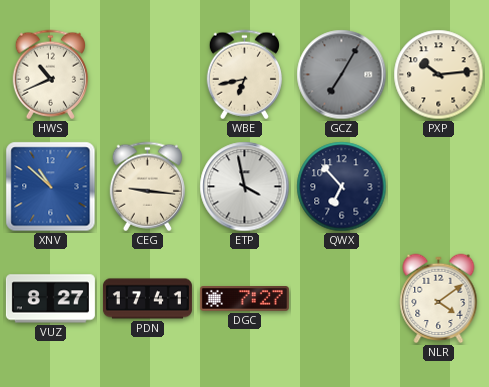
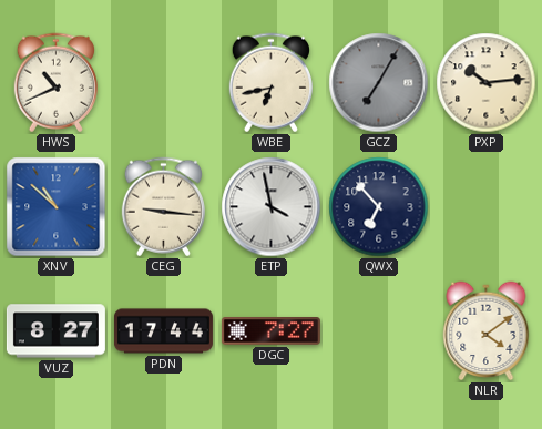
PDN: 17:41 -> 17:44 (163, 331)
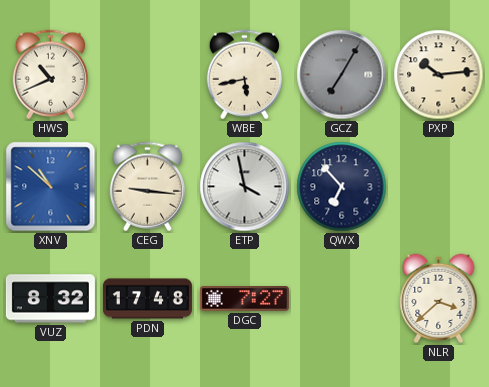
WBE: 6:43 -> 5:43 (244, 75)
VUZ: 8:27 -> 8:32 (50, 299)
PDN: 17:44 -> 17:48 (147, 299)
NLR: 4:09 -> 3:38 (439, 299)
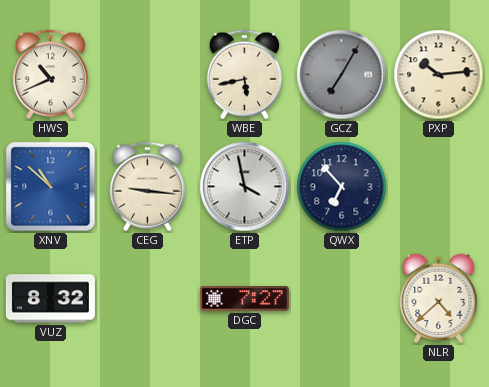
PDN: 17:48 -> none (147, 299)
NLR: 3:38 -> 4:38 (439, 299)
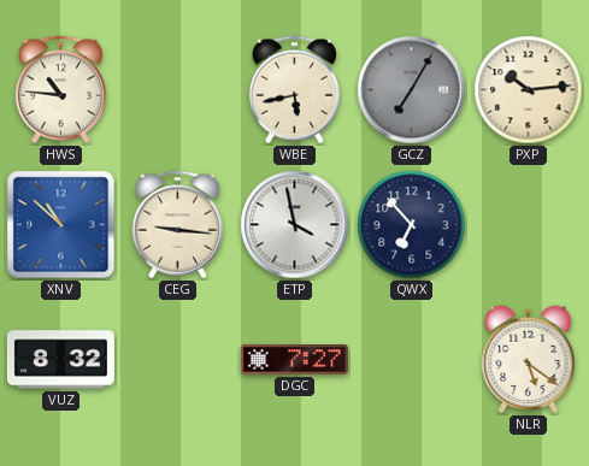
HWS: 10:41 -> 10:46 (60, 90)
NLR: 4:38 -> 5:21 (529, 360)
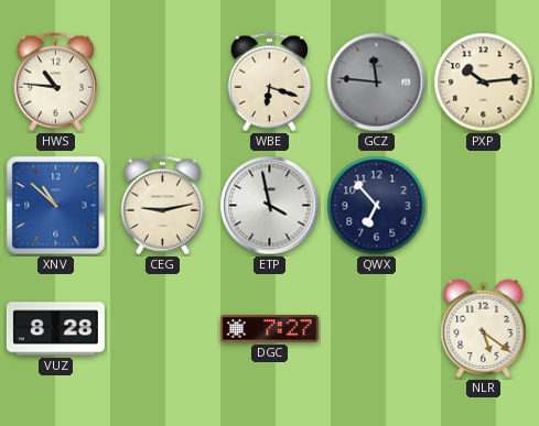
WBE: 5:43 -> 6:18 (269, 83)
GCZ: 7:05 -> 11:46 (377, 83)
CEG: 9:16 -> 9:13 (162, 206)
VUZ: 8:32 -> 8:28 (55, 329)
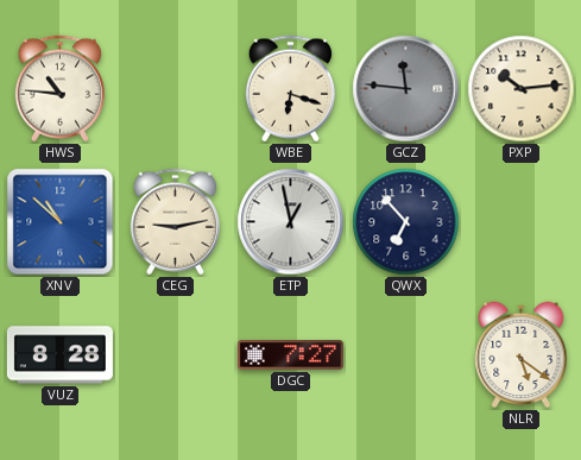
ETP: 3:58 -> 12:58 (291, 222)
